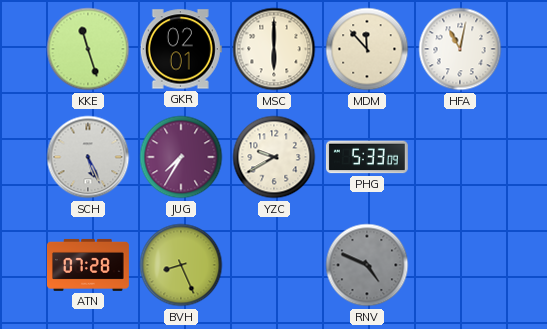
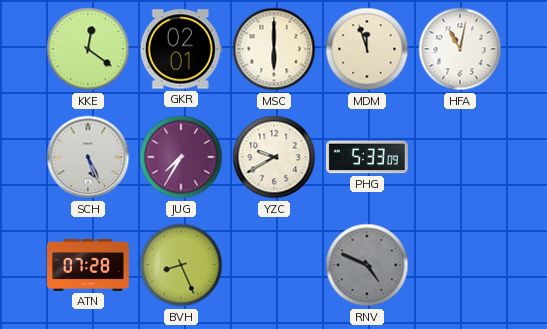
KKE: 11:27 -> 12:21 (88, 49)
MDM: 11:53 -> 11:57 (367, 49)
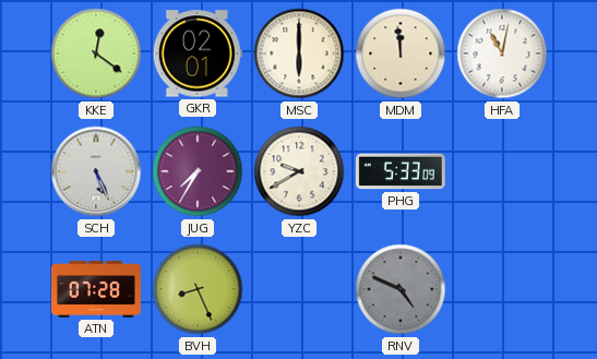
MDM: 11:57 -> 11:59 (401, 53)
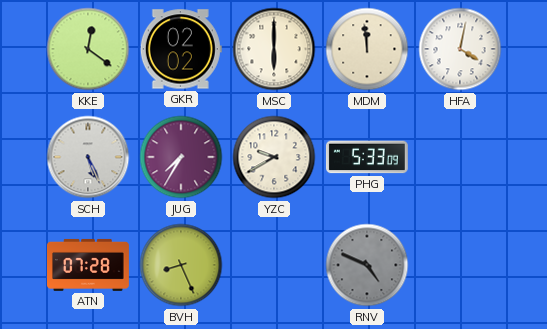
GKR: 02:01 -> 02:02 (181, 49)
HFA: 11:02 -> 4:02 (460, 49)
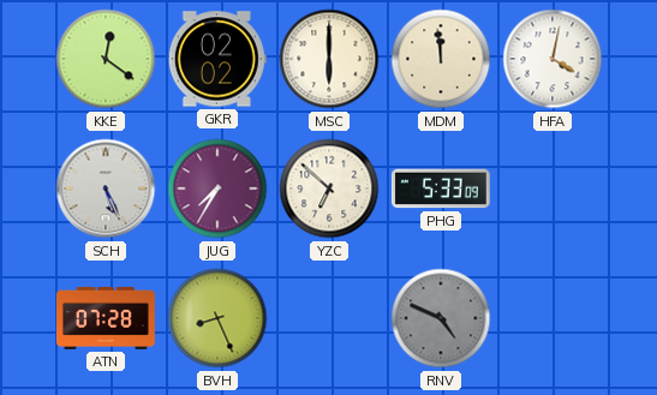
YZC: 9:40 -> 6:52 (329, 188)
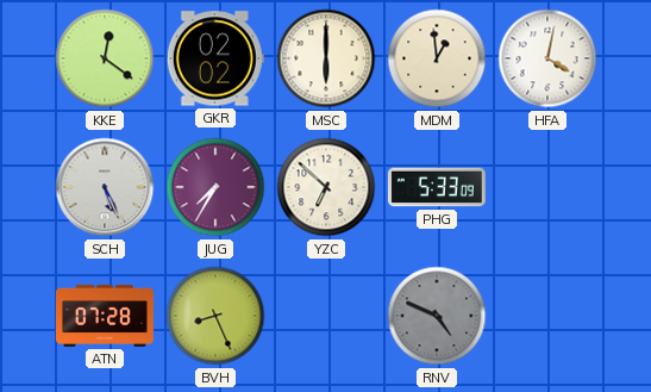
MDM: 11:59 -> 12:59 (437, 58)
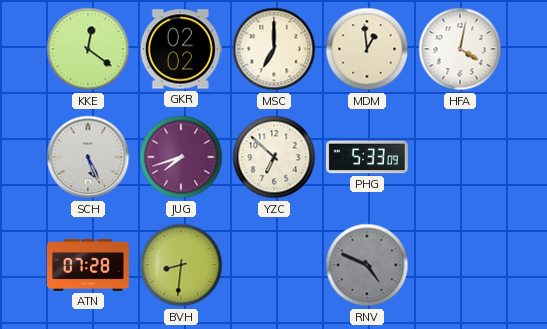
MSC: 6:00 -> 7:00 (274, 49)
JUG: 7:35 -> 7:42 (181, 157)
BVH: 8:26 -> 8:31 (181, 265)
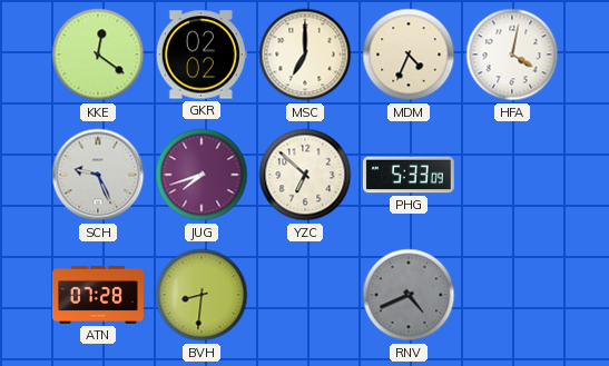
MDM: 12:59 -> 4:34 (409, 55)
SCH: 5:26 -> 9:26 (98, 175)
RNV: 4:49 -> 4:41 (409, 295)
